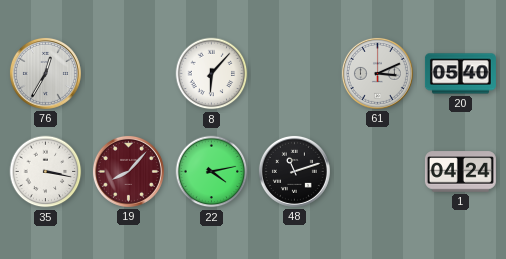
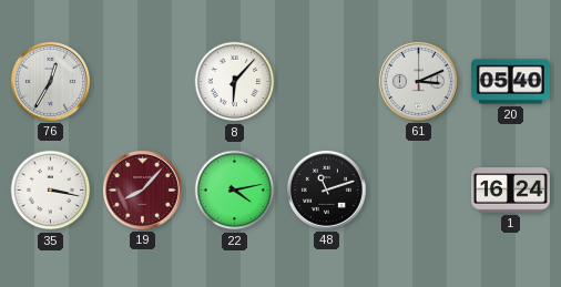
1: 04:24 -> 16:24 (510, 191)
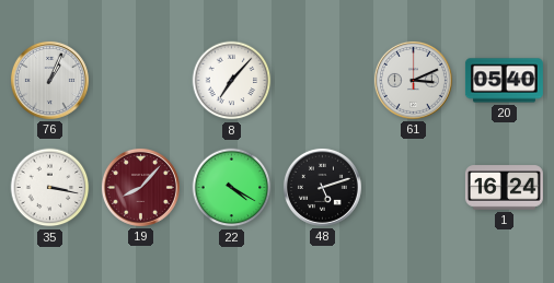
76: 12:35 -> 1:04 (49, 80)
8: 6:07 -> 7:07 (232, 81)
22: 4:13 -> 4:20 (232, 188)
48: 11:12 -> 5:12 (322, 187)
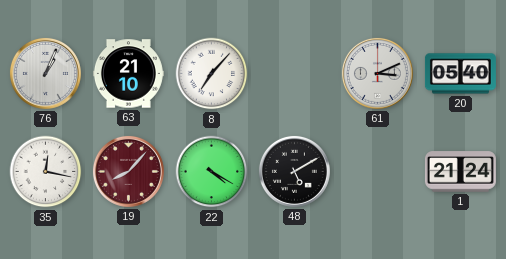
63: none -> 21:10 (128, 74)
35: 3:17 -> 12:17 (46, 172)
48: 5:12 -> 5:10 (294, 171)
1: 16:24 -> 21:24 (460, 172)
